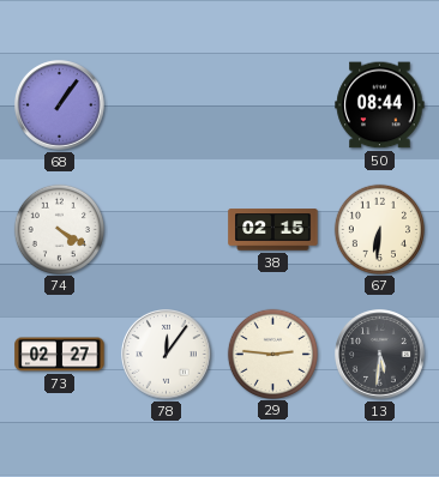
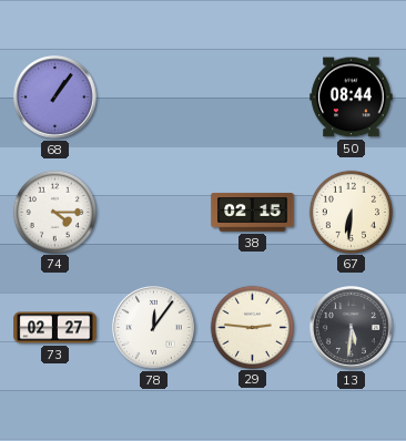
74: 4:20 -> 4:15 (54, 212)
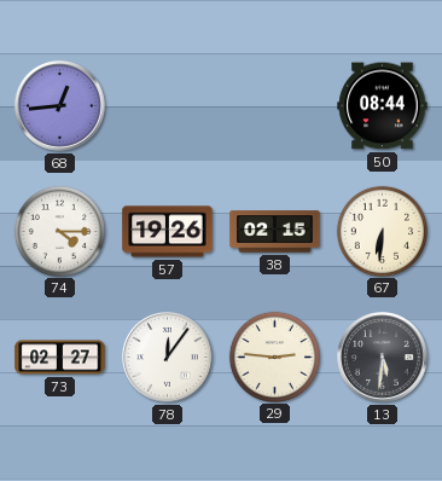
68: 1:06 -> 12:44 (60, 106)
57: none -> 19:26 (168, 232)
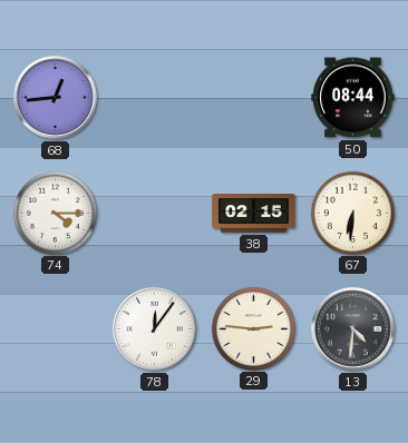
57: 19:26 -> none (168, 232)
73: 02:27 -> none (60, 358)
13: 5:31 -> 4:31 (353, 329)
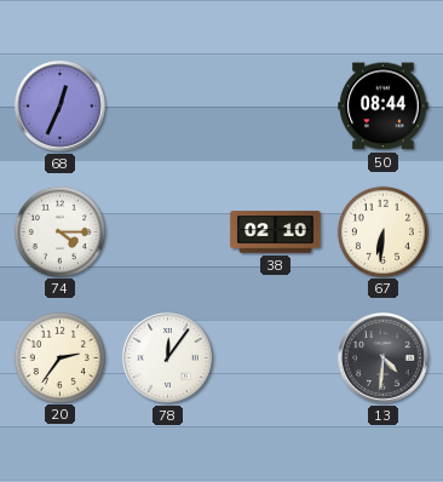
68: 12:44 -> 12:34 (61, 107)
38: 02:15 -> 02:10 (276, 233)
20: none -> 2:36 (59, 357)
29: 2:46 -> none (253, 328)
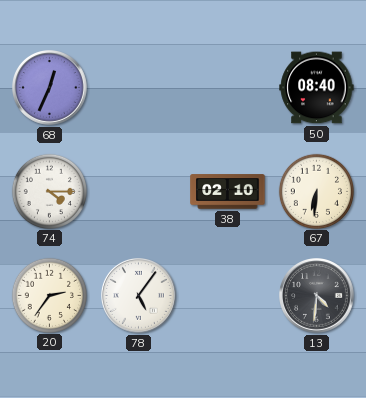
50: 08:44 -> 08:40 (317, 88)
78: 12:06 -> 5:06 (139, 296)
